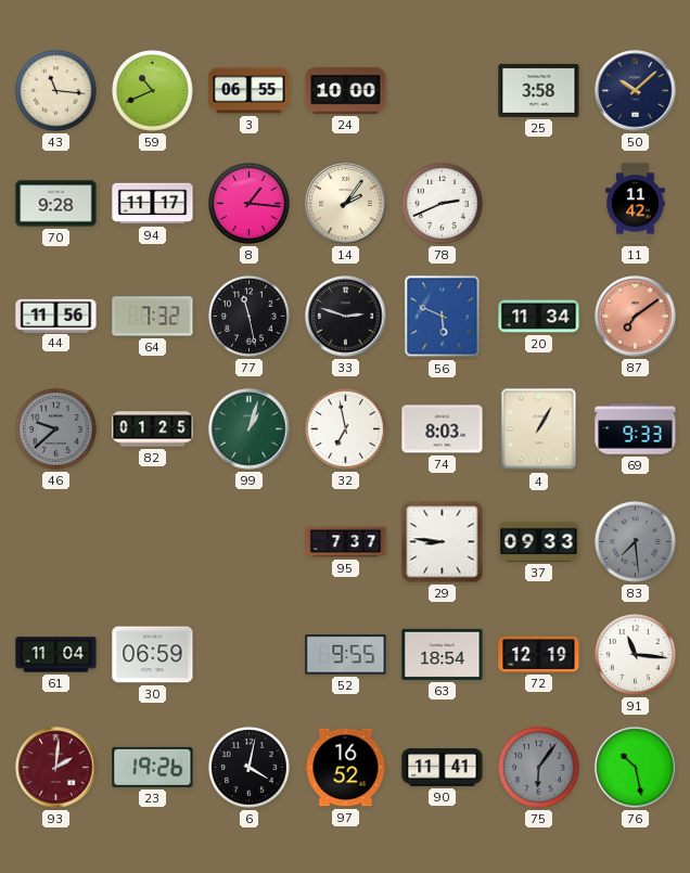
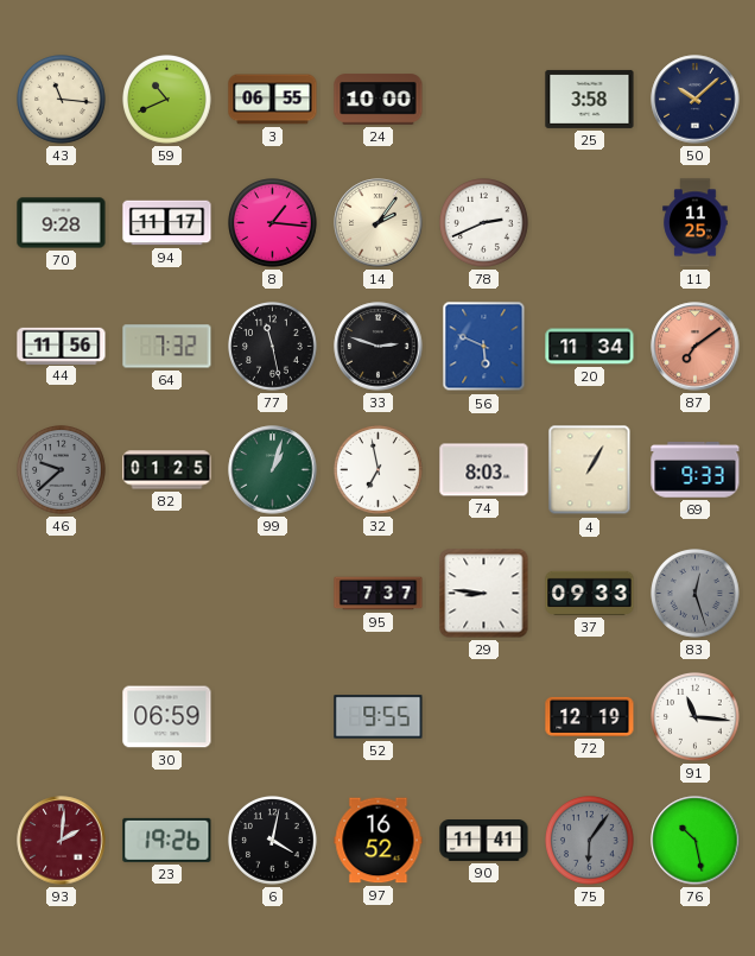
11: 11:42 -> 11:25 (696, 223)
83: 7:29 -> 12:27 (696, 594)
61: 11:04 -> none (56, 655)
63: 18:54 -> none (443, 654)
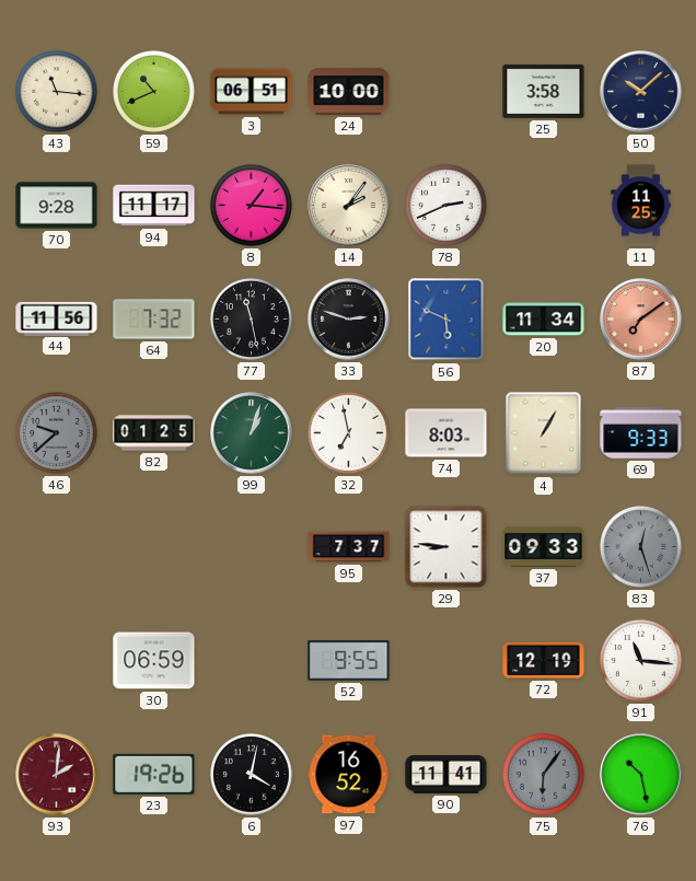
3: 06:55 -> 06:51 (252, 92)
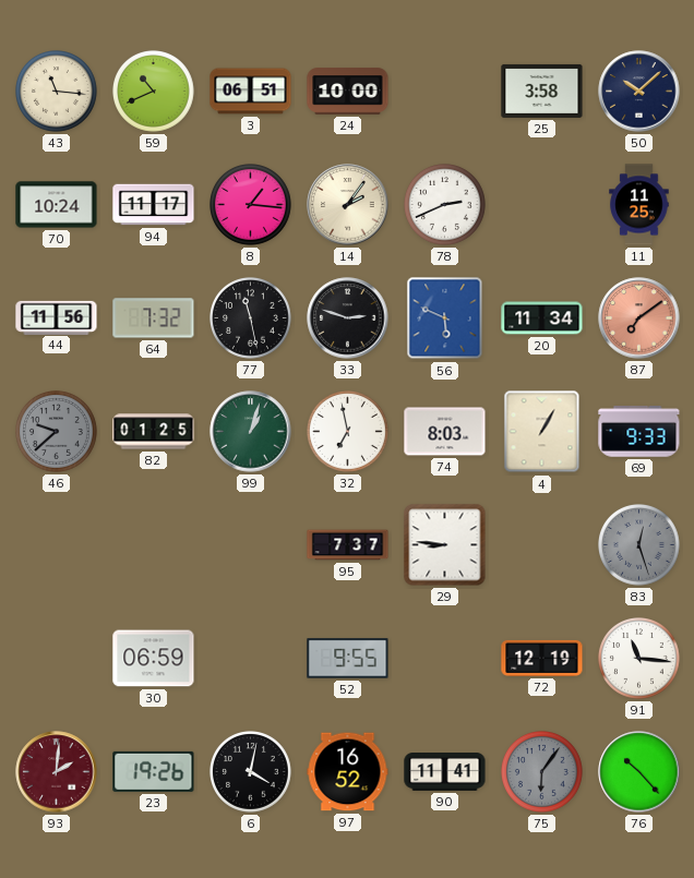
70: 9:28 -> 10:24 (57, 205)
37: 09:33 -> none (544, 546)
76: 10:28 -> 10:23 (639, 772)
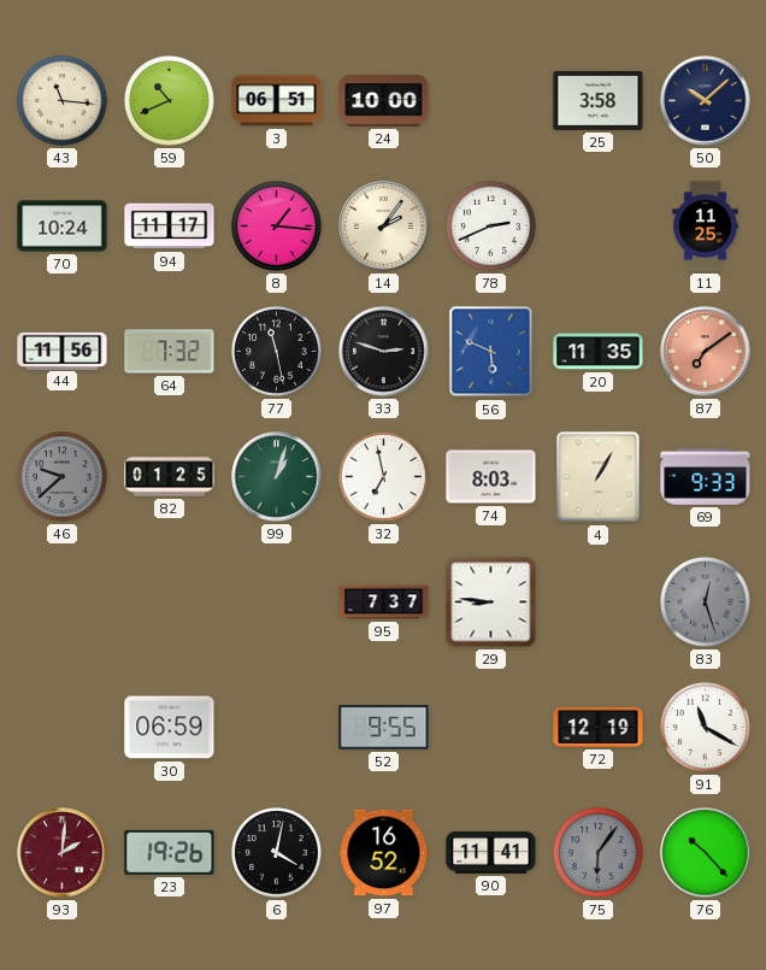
20: 11:34 -> 11:35 (599, 352)
91: 11:16 -> 11:20 (706, 728)
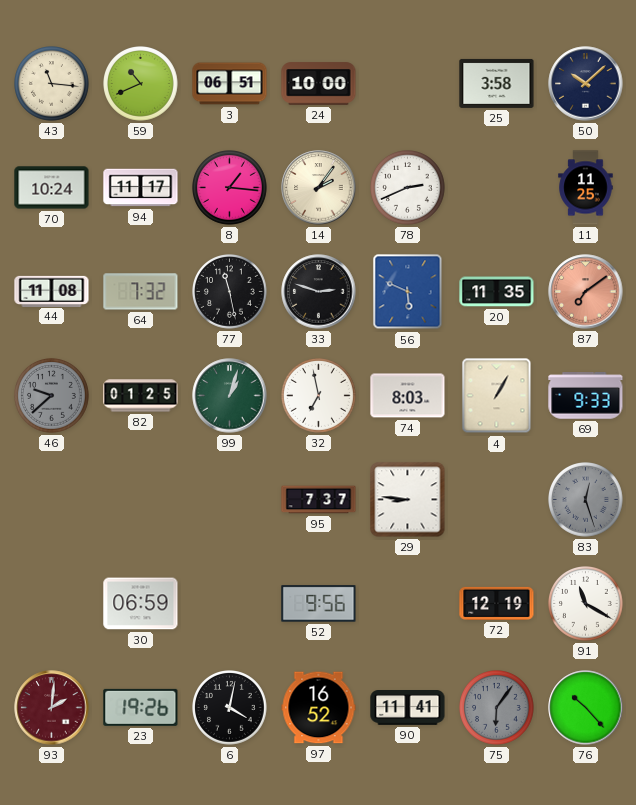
44: 11:56 -> 11:08 (52, 291)
52: 9:55 -> 9:56 (319, 604)
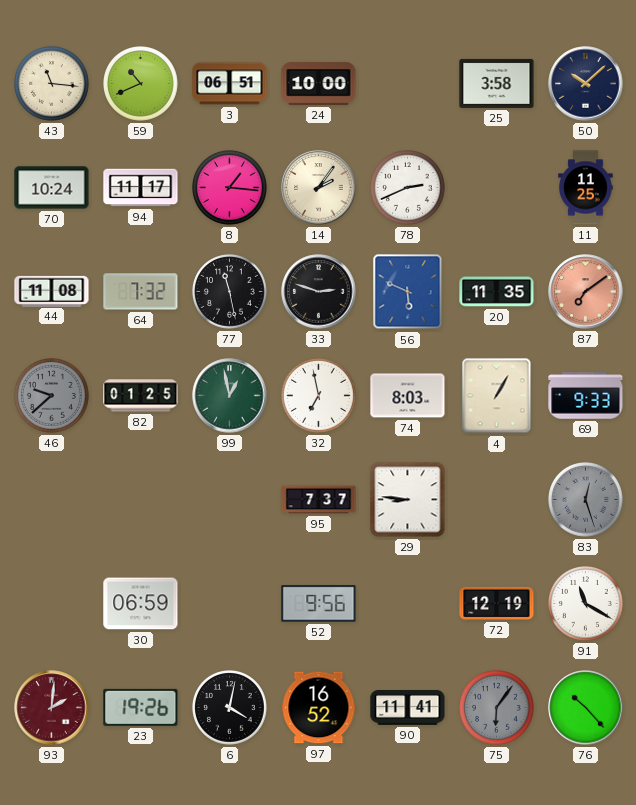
99: 1:03 -> 12:58 (230, 396)
